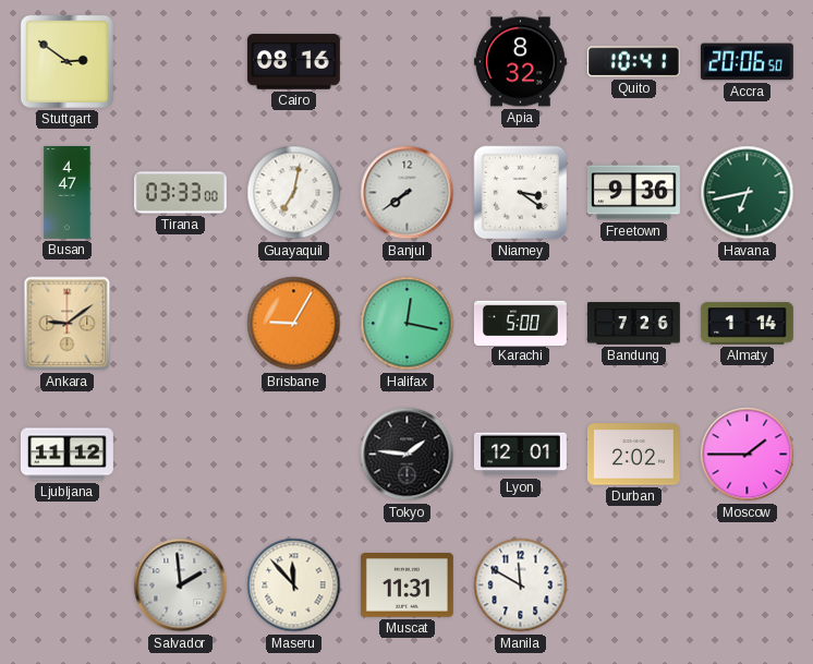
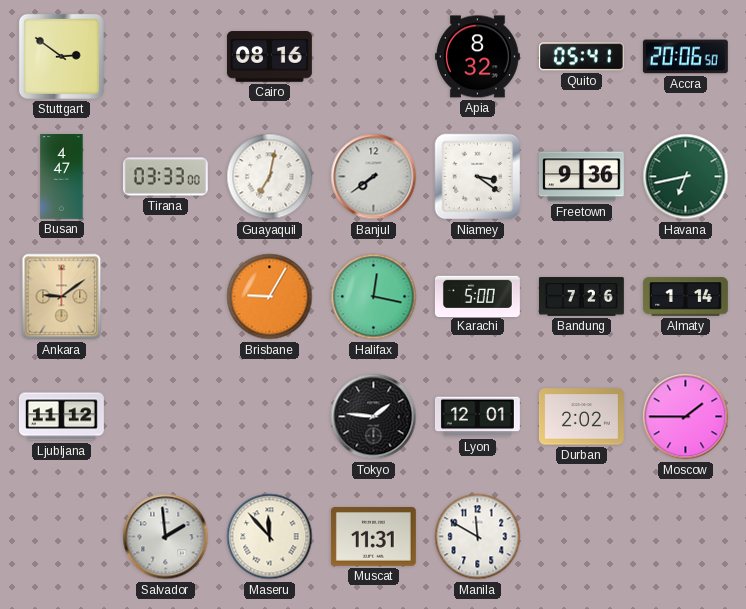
Quito: 10:41 -> 05:41 (581, 57)
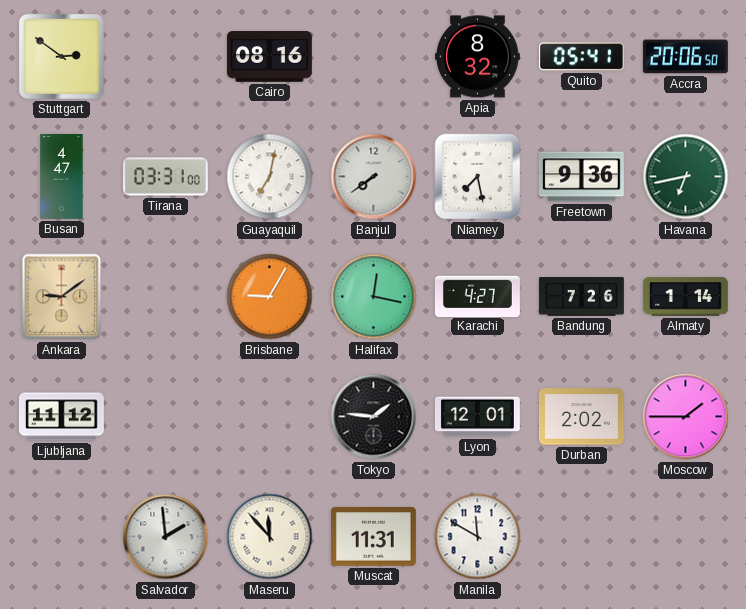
Tirana: 03:33 -> 03:31 (165, 177)
Niamey: 3:21 -> 7:28 (478, 177)
Karachi: 5:00 -> 4:27 (477, 296)
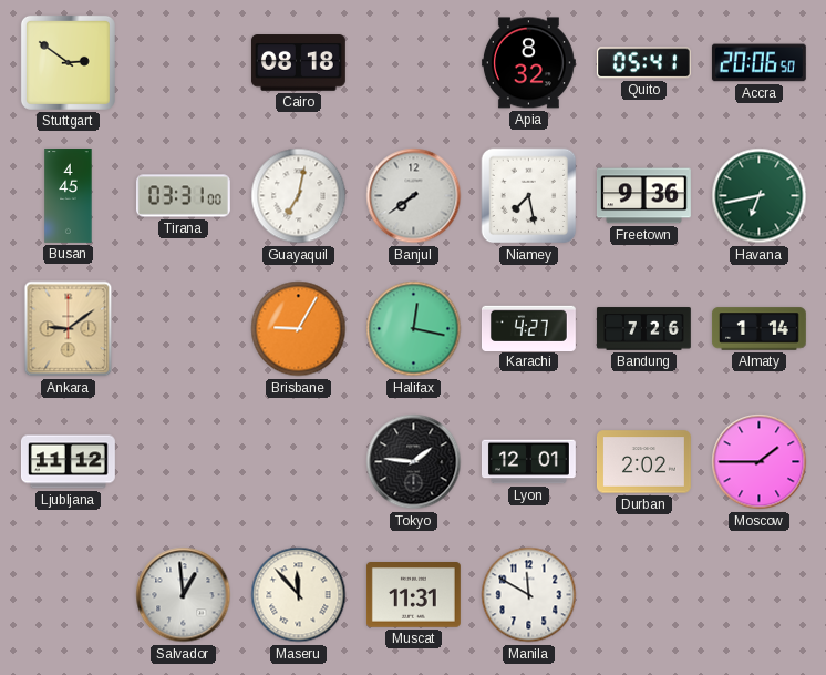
Cairo: 08:16 -> 08:18 (298, 63)
Busan: 4:47 -> 4:45 (69, 196)
Salvador: 1:59 -> 12:59 (184, 595)
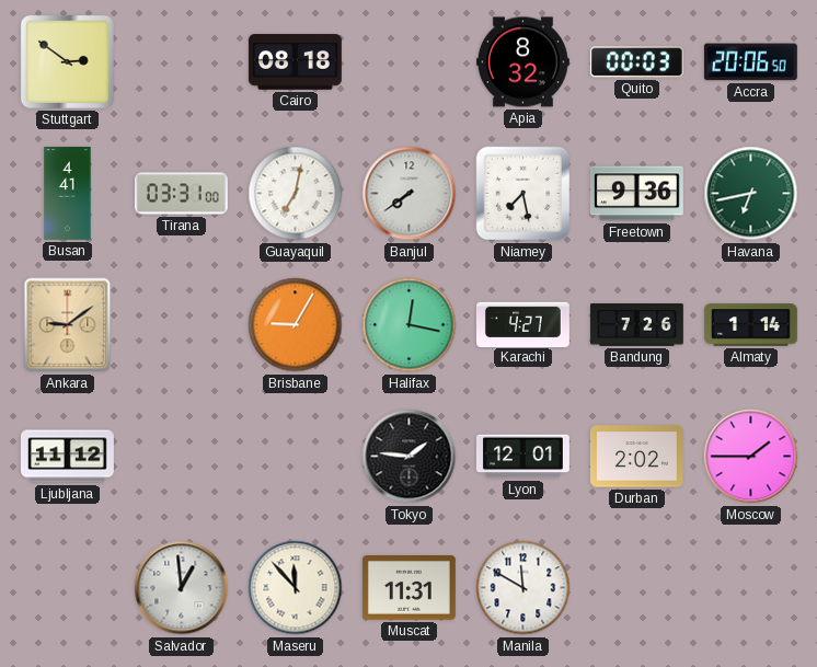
Quito: 05:41 -> 00:03 (636, 62)
Busan: 4:45 -> 4:41 (68, 194)
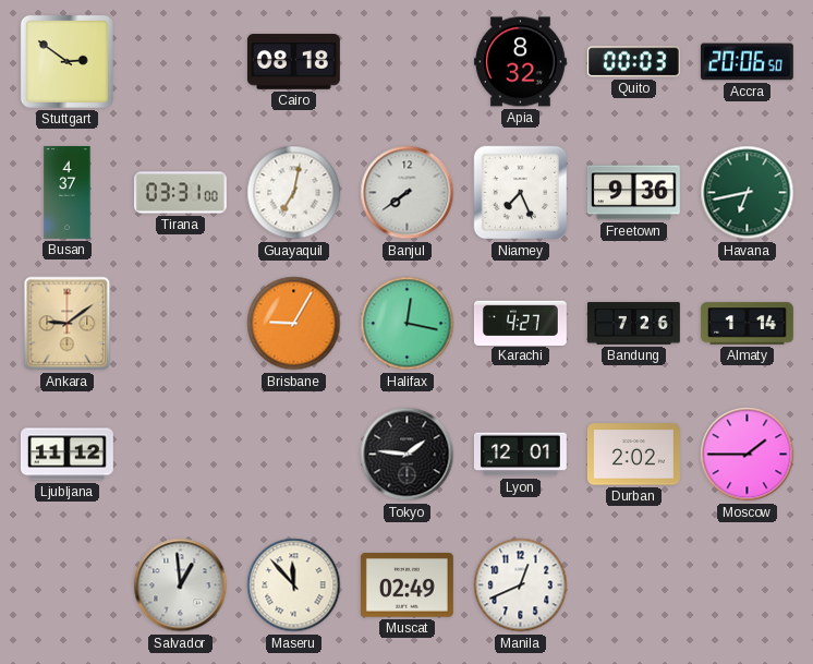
Busan: 4:41 -> 4:37 (68, 193)
Niamey: 7:28 -> 7:26 (521, 193)
Muscat: 11:31 -> 02:49 (406, 585)
Manila: 11:50 -> 12:41 (521, 585)
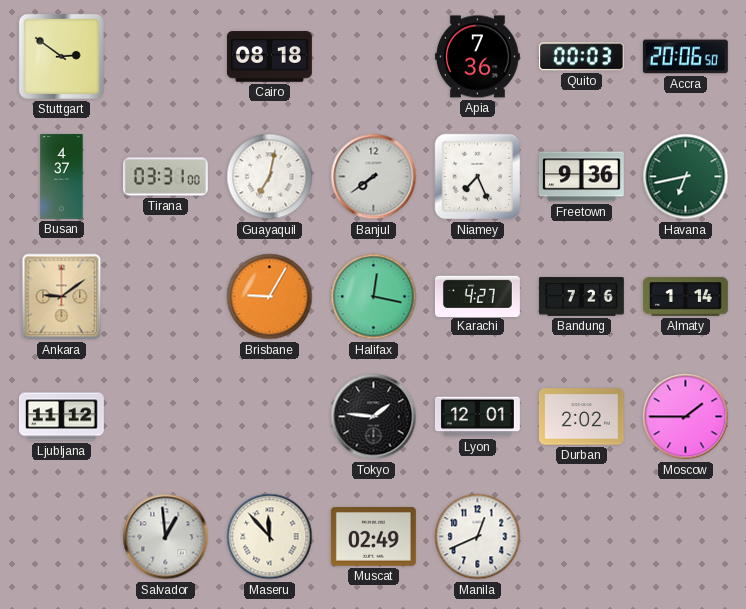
Apia: 8:32 -> 7:36 (477, 57)
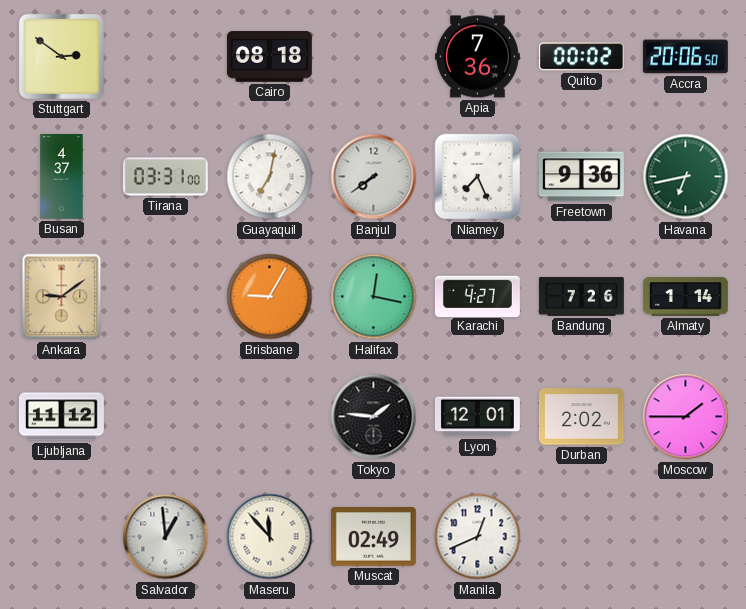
Quito: 00:03 -> 00:02 (581, 57)
